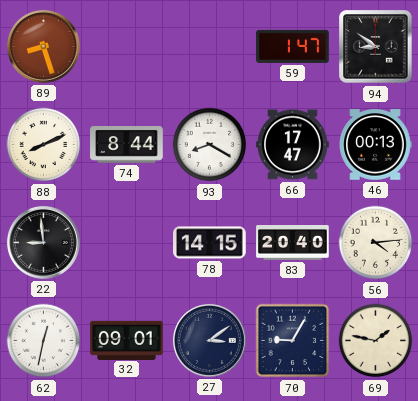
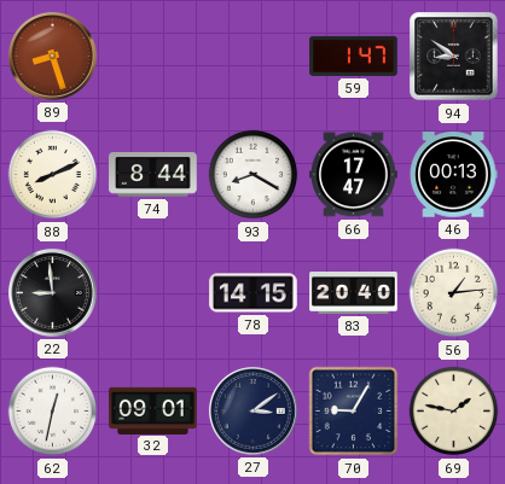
56: 4:14 -> 1:14 (454, 293)
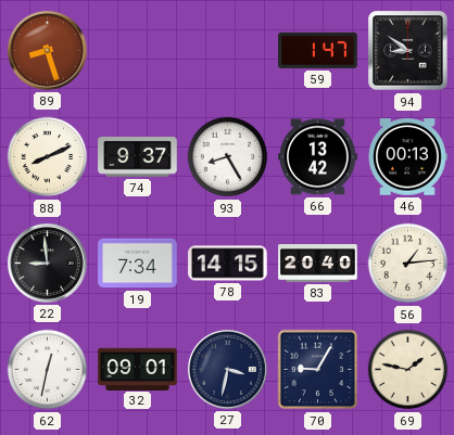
74: 8:44 -> 9:37 (138, 157)
93: 8:20 -> 8:25 (228, 157)
66: 17:47 -> 13:42 (318, 157)
19: none -> 7:34 (138, 264)
27: 3:09 -> 3:32 (227, 369)
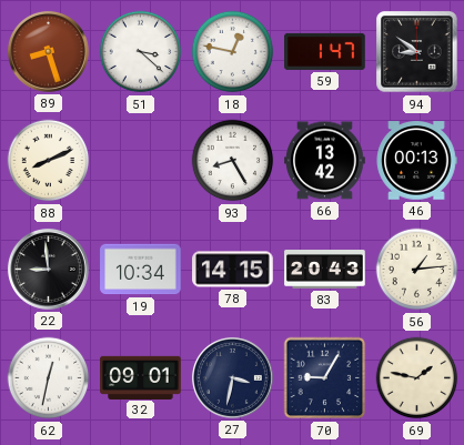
51: none -> 3:22 (141, 52)
18: none -> 12:47 (233, 52)
74: 9:37 -> none (138, 157)
19: 7:34 -> 10:34 (141, 270)
83: 20:40 -> 20:43 (325, 270)
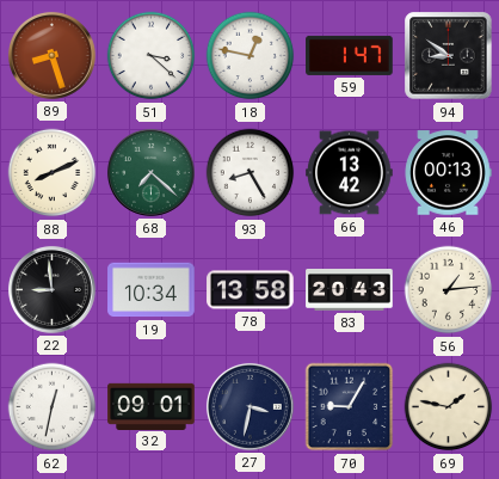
68: none -> 7:22 (150, 172)
78: 14:15 -> 13:58 (251, 290)
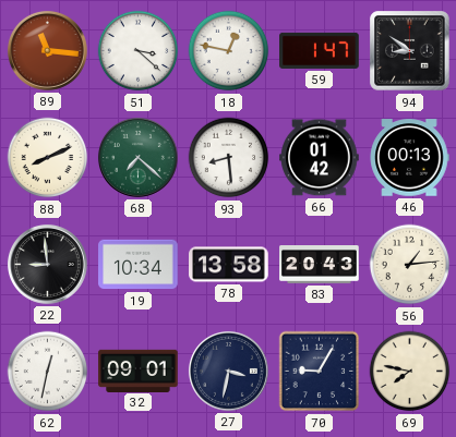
89: 8:27 -> 11:16 (47, 50)
93: 8:25 -> 8:29 (229, 158)
66: 13:42 -> 01:42 (320, 158)
69: 1:47 -> 7:47 (410, 372)
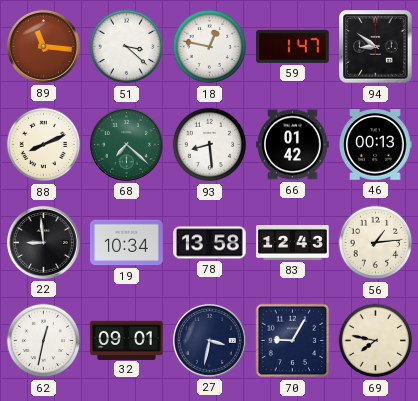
83: 20:43 -> 12:43 (293, 243)
